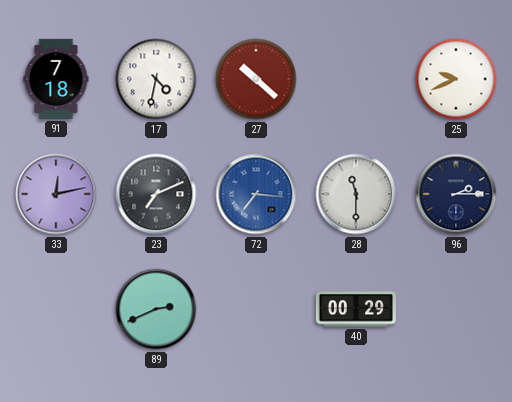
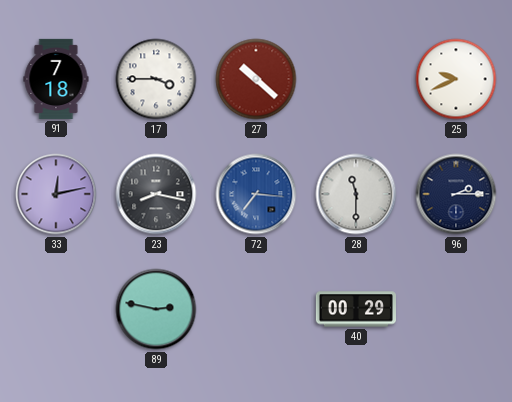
17: 4:32 -> 3:45 (156, 79)
23: 7:11 -> 8:17 (156, 194)
89: 2:41 -> 2:47 (156, 309)
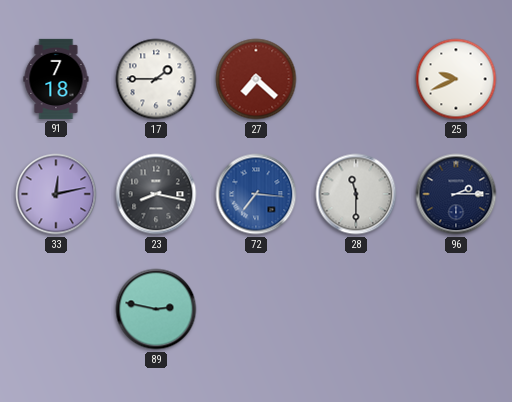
17: 3:45 -> 1:45 (156, 79)
27: 10:22 -> 7:22 (256, 79)
40: 00:29 -> none (355, 309)
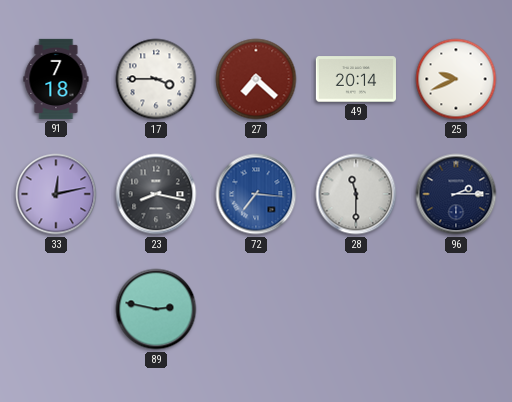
17: 1:45 -> 3:45 (156, 79)
49: none -> 20:14 (356, 79)
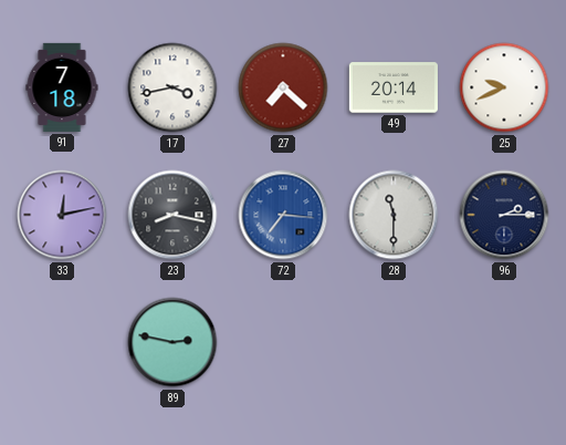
17: 3:45 -> 3:43 (172, 87)
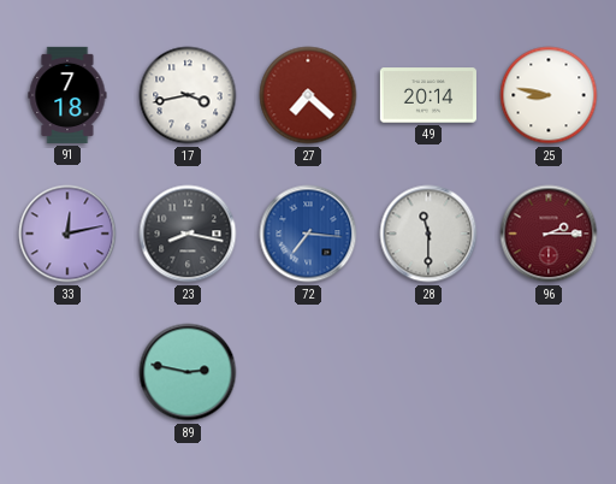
25: 9:41 -> 8:47 (549, 95)
96 dial: navy -> burgundy (549, 234)
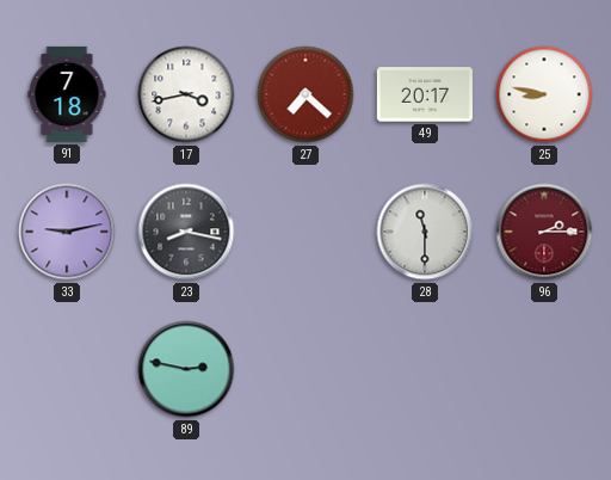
49: 20:14 -> 20:17 (425, 94)
33: 12:13 -> 9:13 (67, 232)
72: 7:16 -> none (308, 234)
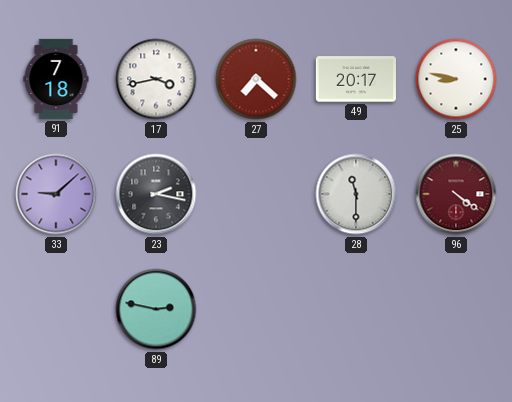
33: 9:13 -> 9:08 (56, 194)
23: 8:17 -> 2:17 (156, 194)
96: 2:15 -> 4:21 (456, 194)
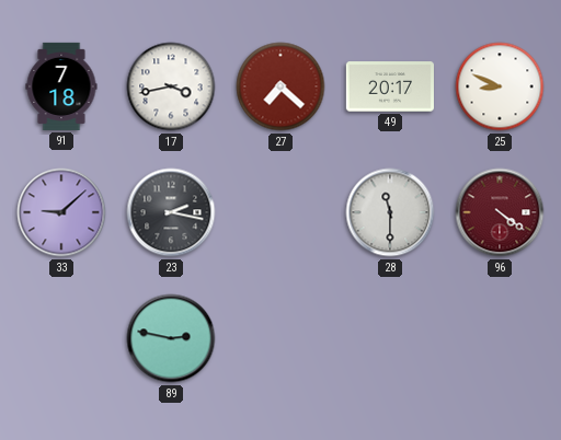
25: 8:47 -> 8:49 (500, 86)
